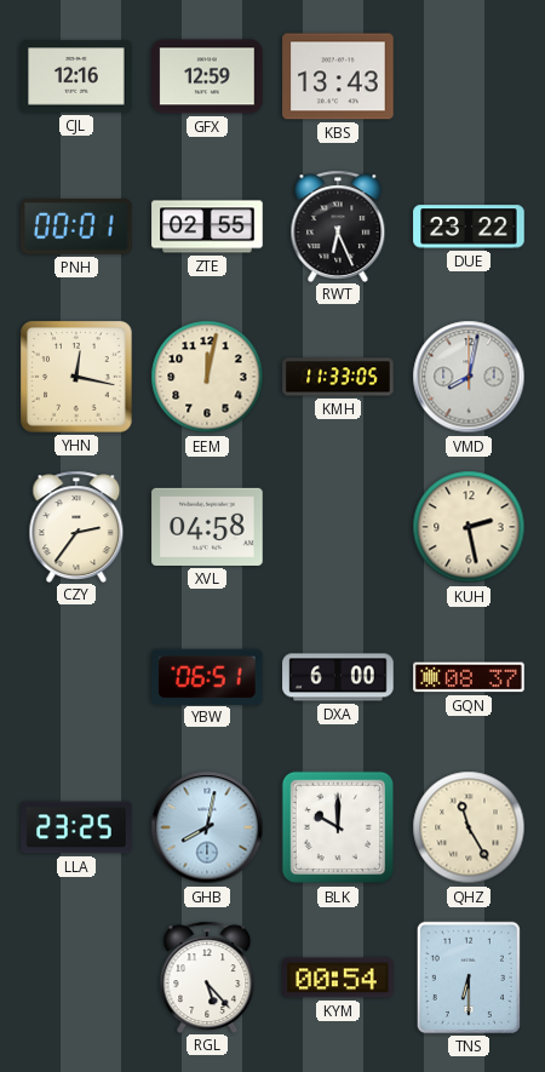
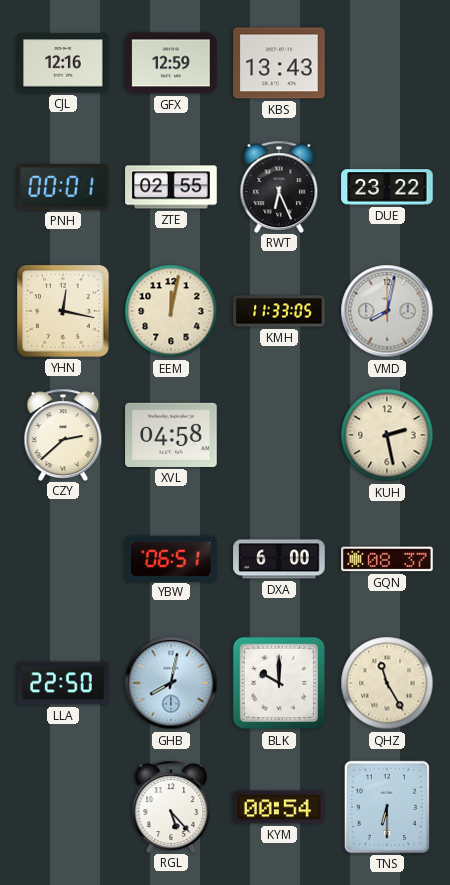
CZY: 2:36 -> 2:38 (63, 434)
LLA: 23:25 -> 22:50 (63, 683)
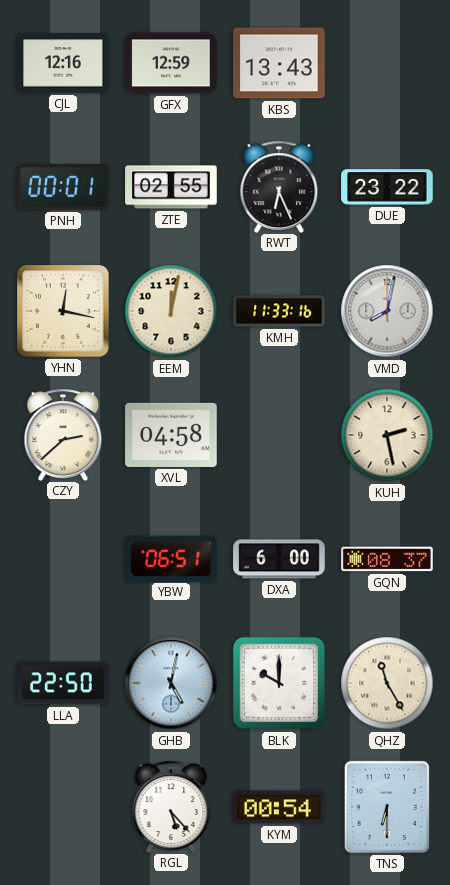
KMH: 11:33:05 -> 11:33:16 (279, 311)
GHB: 8:02 -> 5:02 (171, 683)
